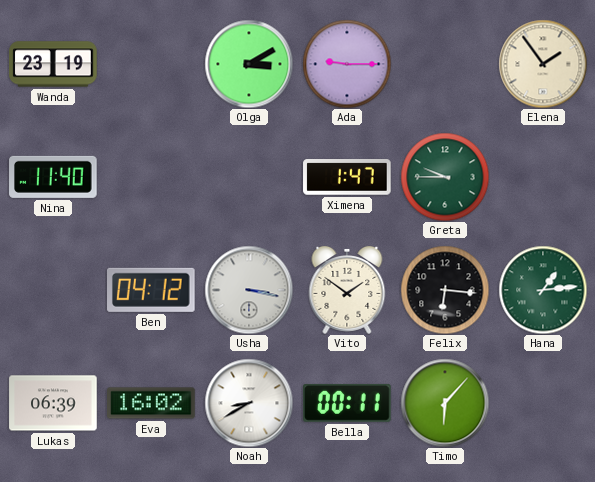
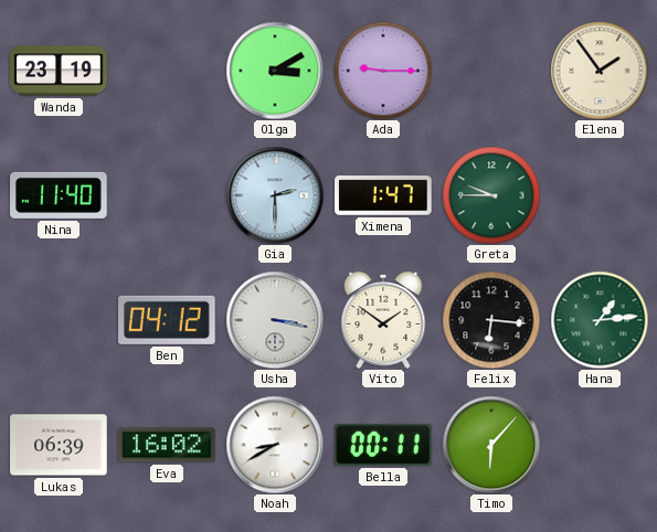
Gia: none -> 2:30 (275, 195)
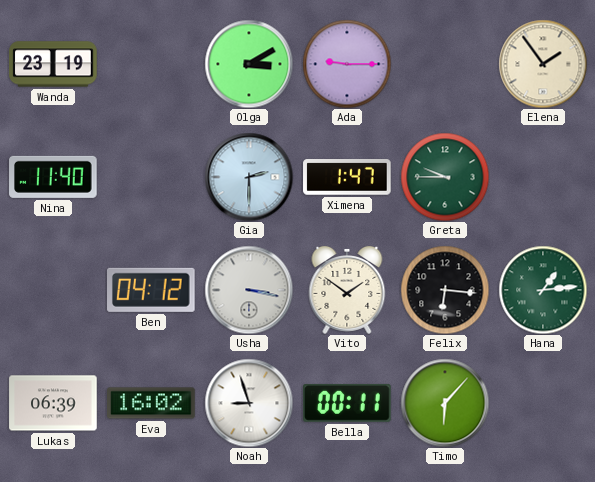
Noah: 8:40 -> 8:57 (249, 403)
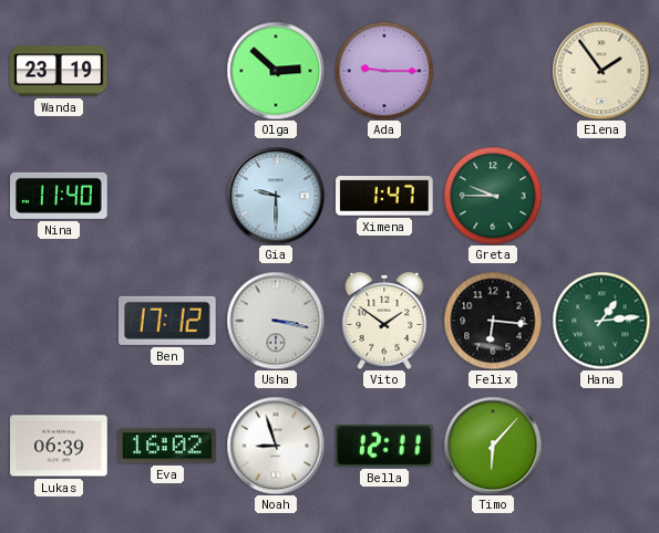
Olga: 3:10 -> 2:52 (276, 71)
Gia: 2:30 -> 9:30 (276, 196)
Ben: 04:12 -> 17:12 (168, 321)
Bella: 00:11 -> 12:11 (384, 446)
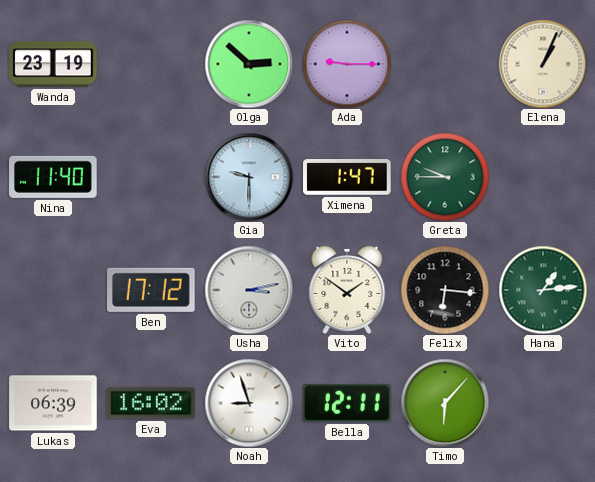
Elena: 1:54 -> 1:04 (543, 64)
Usha: 3:17 -> 3:13 (249, 290)
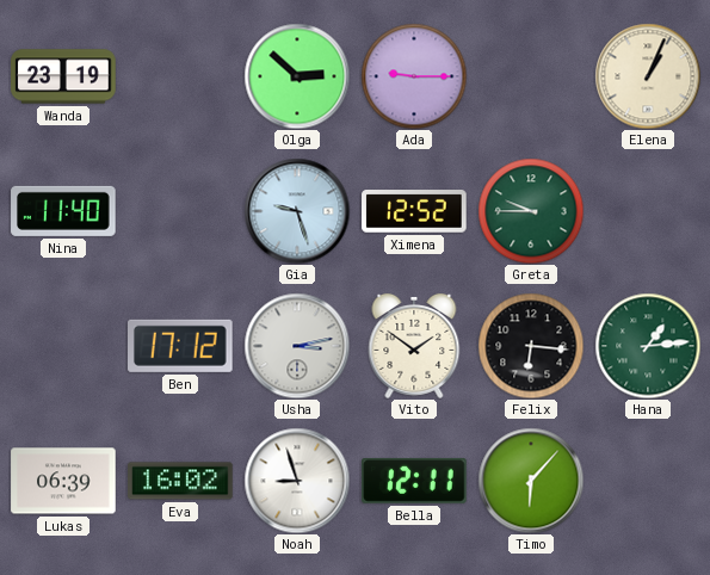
Gia: 9:30 -> 9:27 (297, 211)
Ximena: 1:47 -> 12:52 (414, 212)
